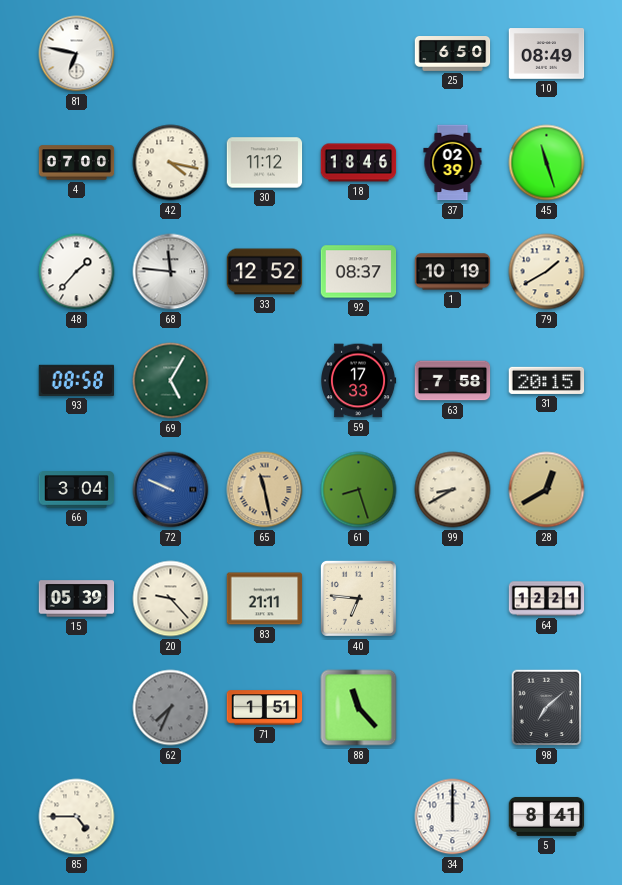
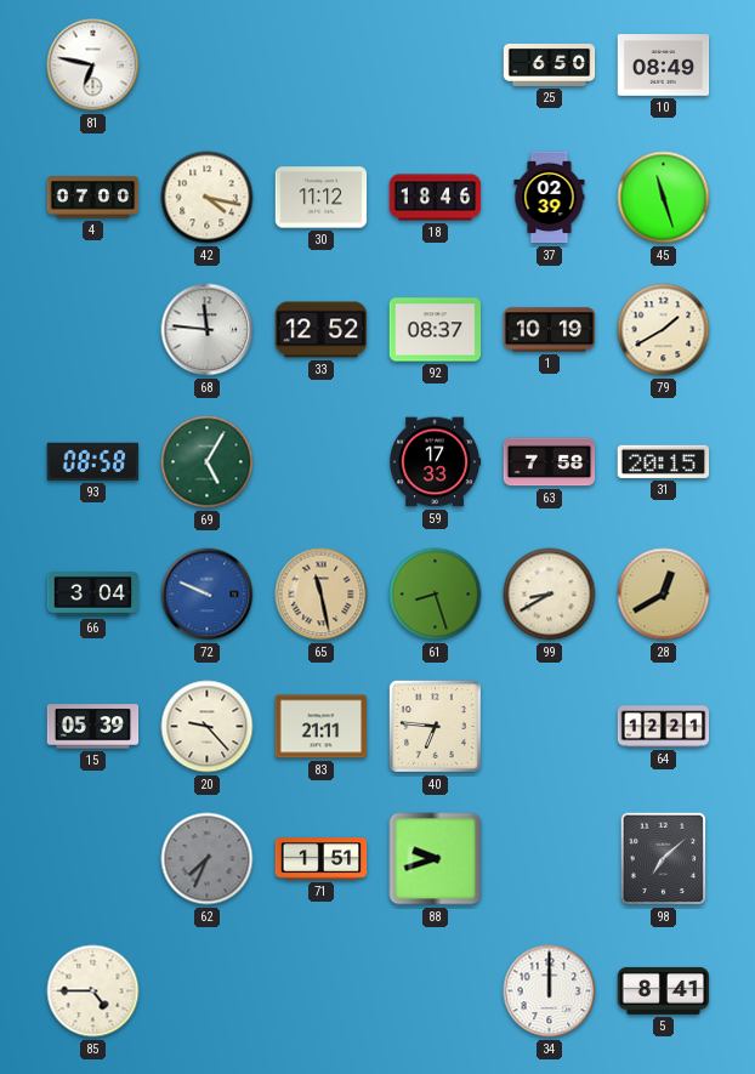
48: 1:37 -> none (77, 272)
88: 11:23 -> 9:42 (436, 859)
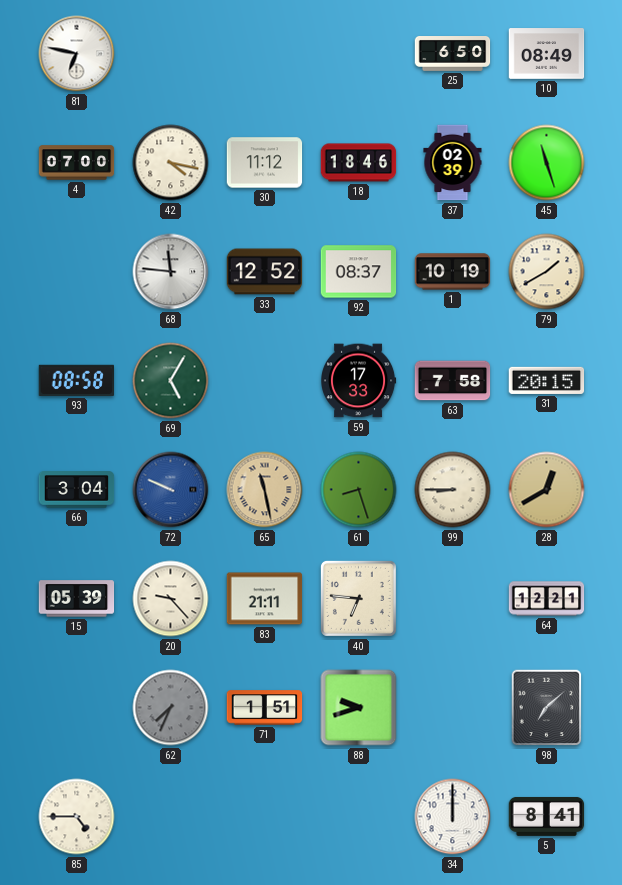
99: 8:40 -> 8:45 (453, 490)
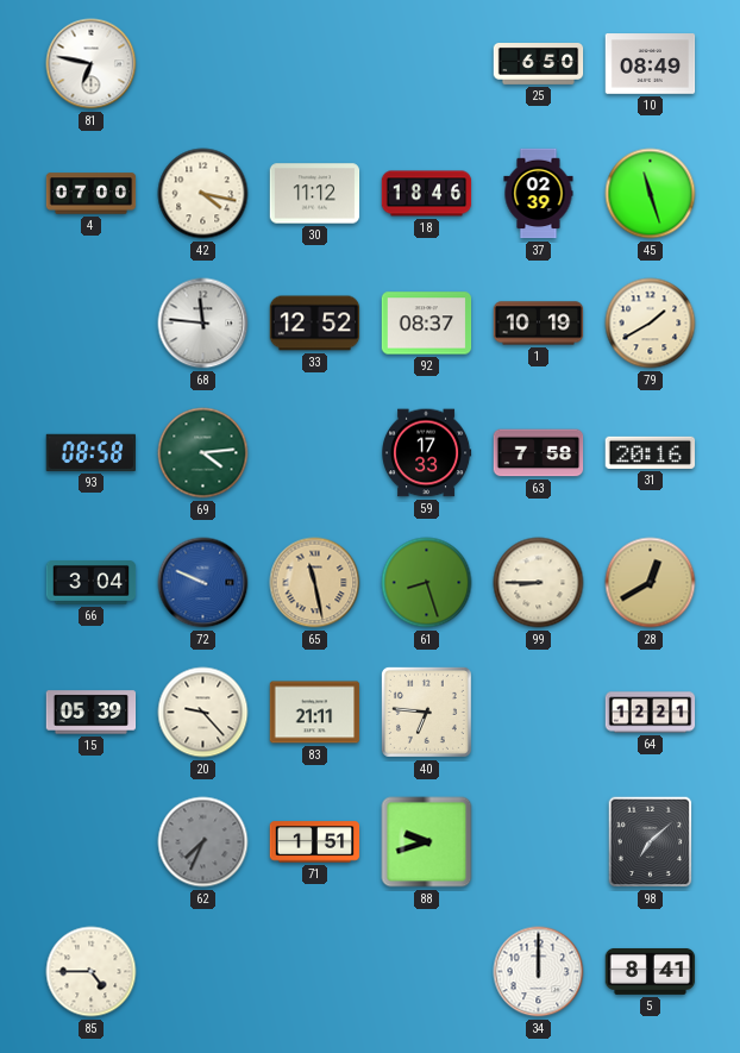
69: 5:05 -> 4:14 (203, 453)
31: 20:15 -> 20:16 (651, 452)
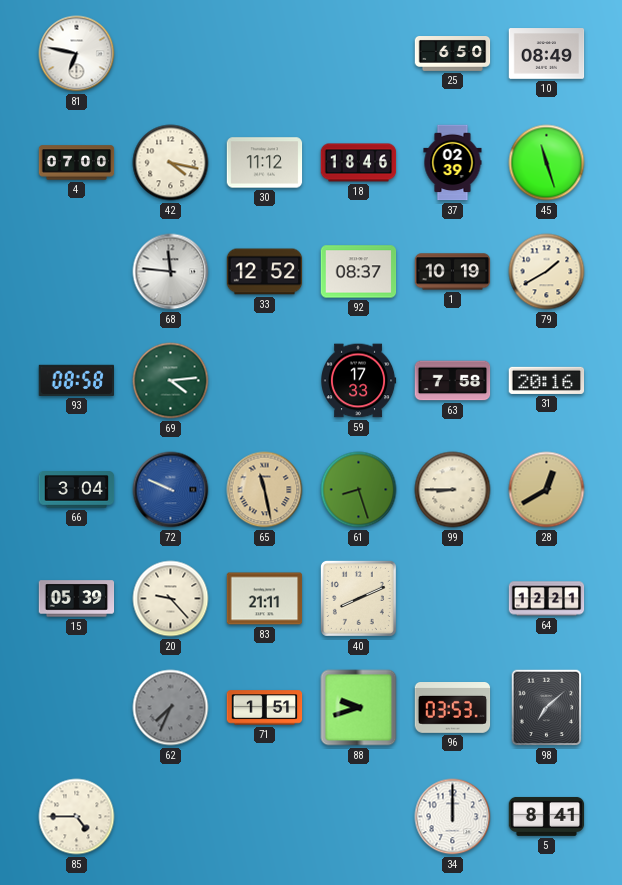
40: 6:46 -> 8:11 (358, 598)
96: none -> 03:53 (453, 708)
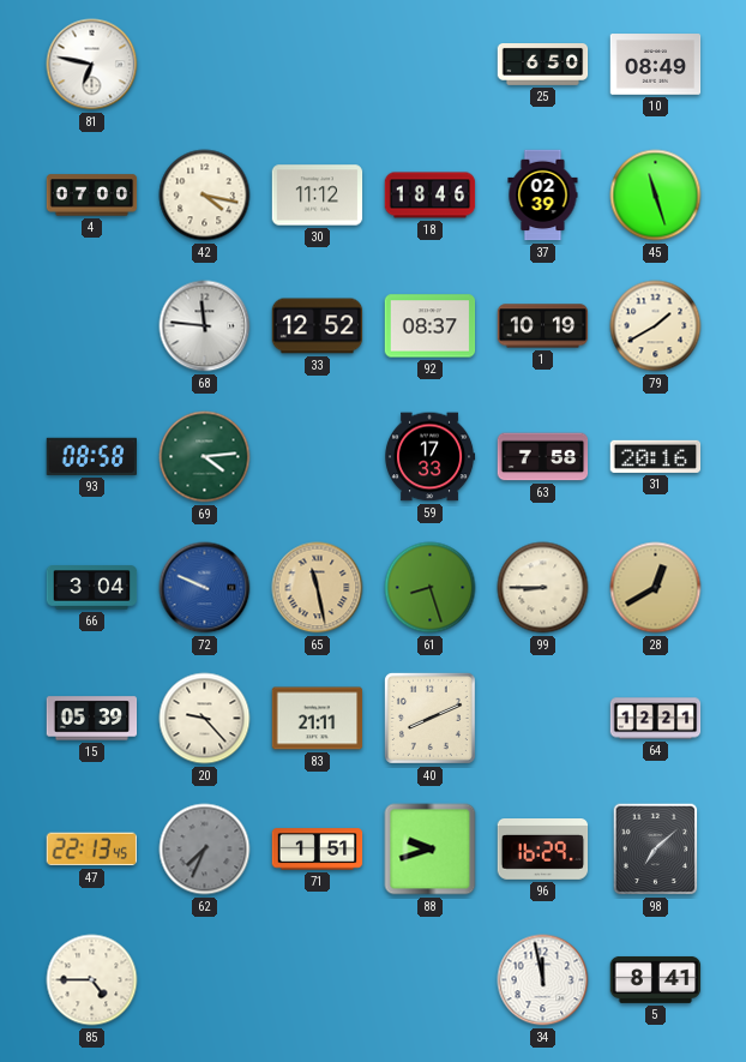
47: none -> 22:13 (91, 850)
96: 03:53 -> 16:29 (543, 850)
34: 12:00 -> 11:58 (543, 980)
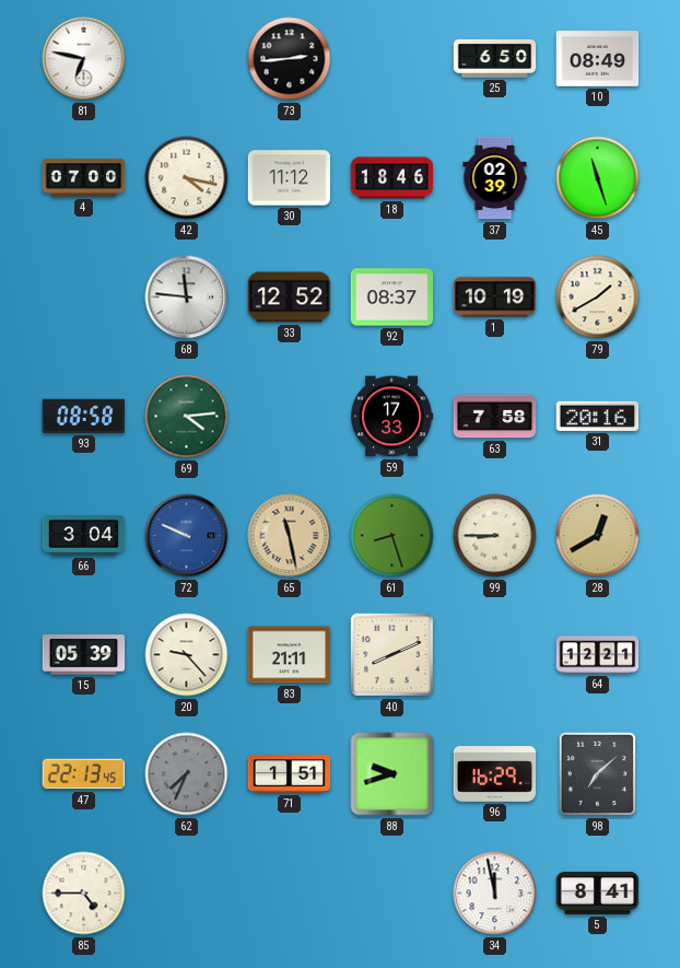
73: none -> 2:44 (290, 59)
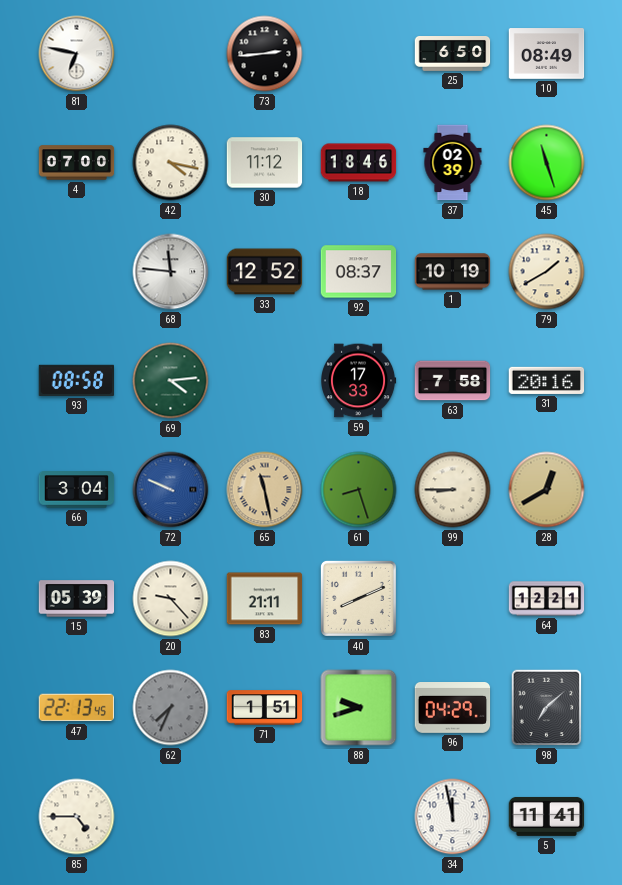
96: 16:29 -> 04:29 (453, 708)
5: 8:41 -> 11:41 (547, 816)
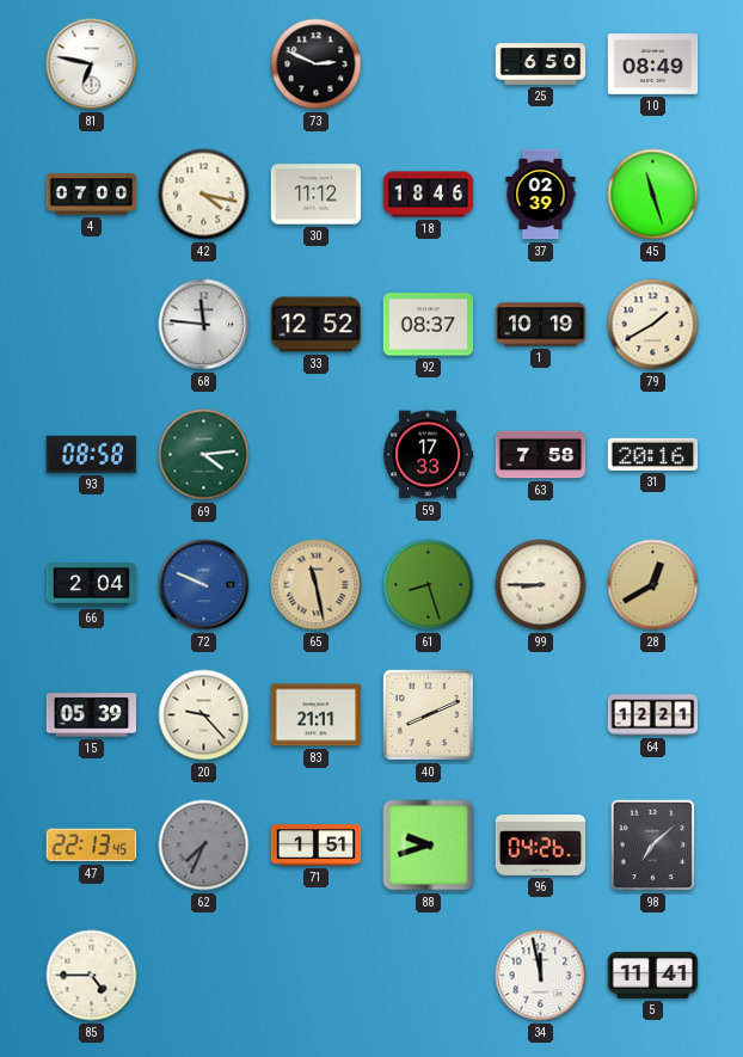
73: 2:44 -> 2:49 (317, 64)
66: 3:04 -> 2:04 (92, 585)
96: 04:29 -> 04:26 (541, 846)
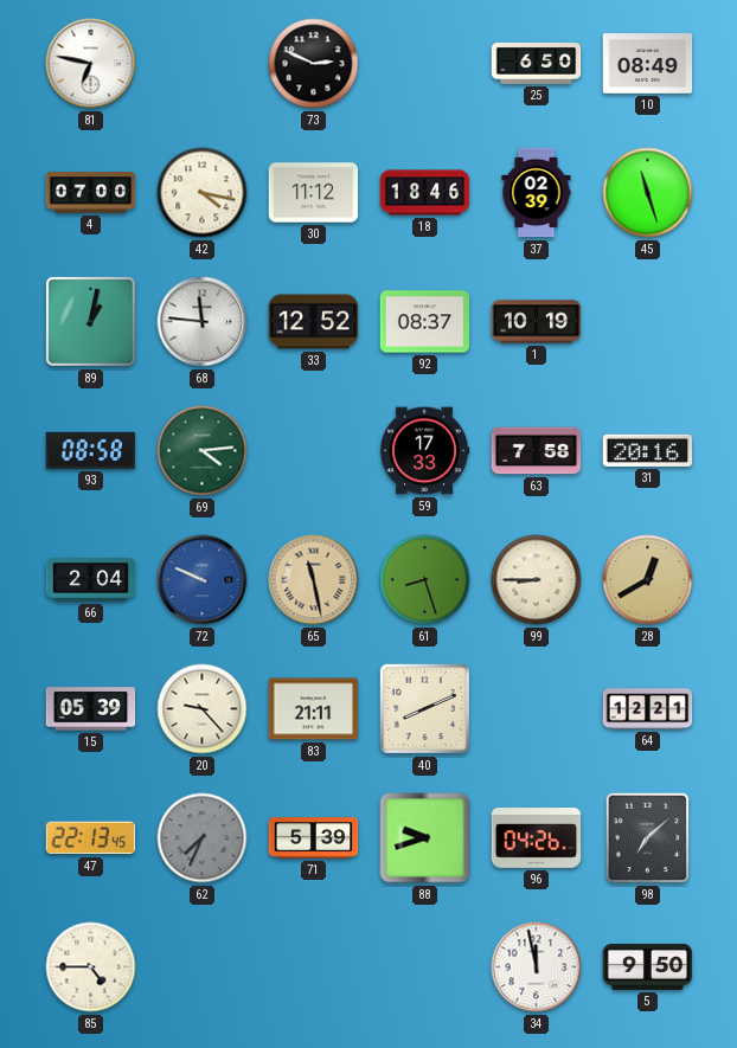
89: none -> 1:02 (90, 321)
79: 1:40 -> none (653, 325)
71: 1:51 -> 5:39 (314, 838)
5: 11:41 -> 9:50 (648, 966)
